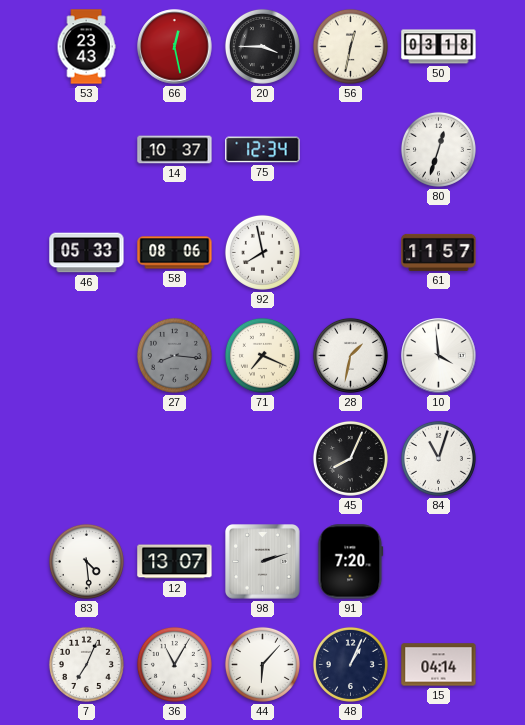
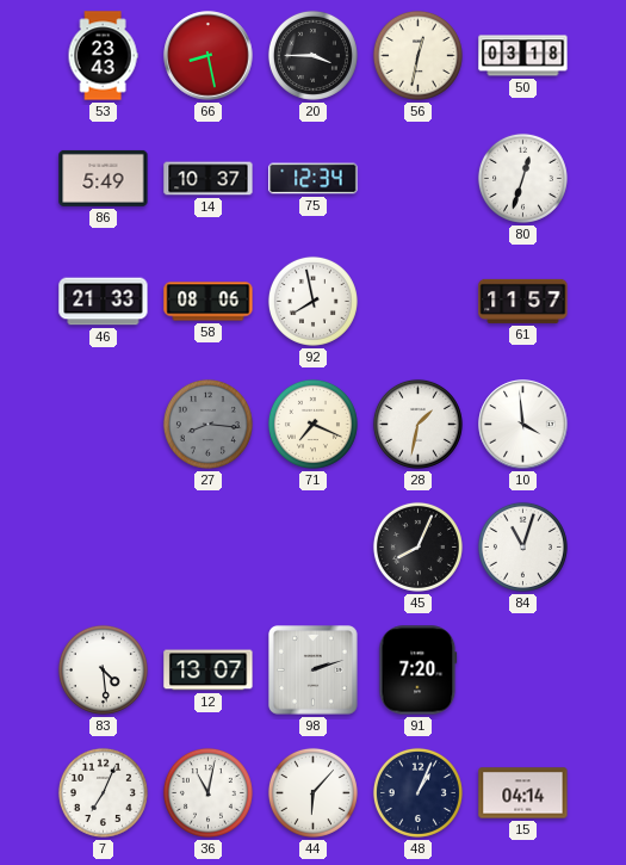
66: 12:28 -> 8:28 (209, 56)
86: none -> 5:49 (104, 178)
46: 05:33 -> 21:33 (104, 302)
36: 11:05 -> 11:02 (207, 792)
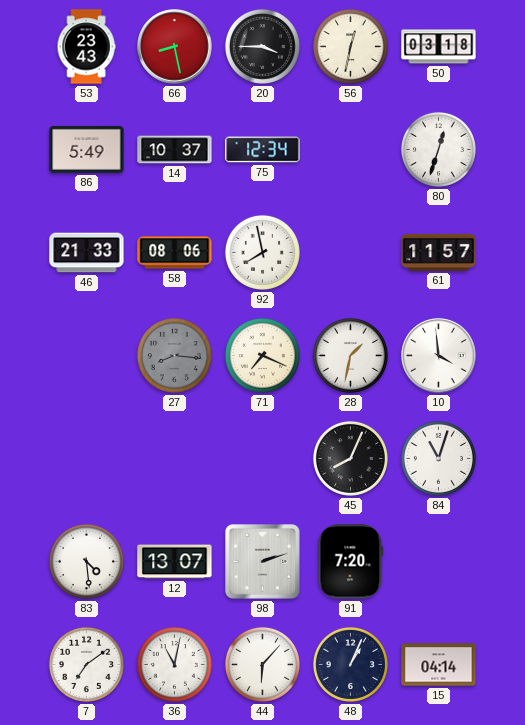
7: 7:04 -> 7:09 (86, 664)
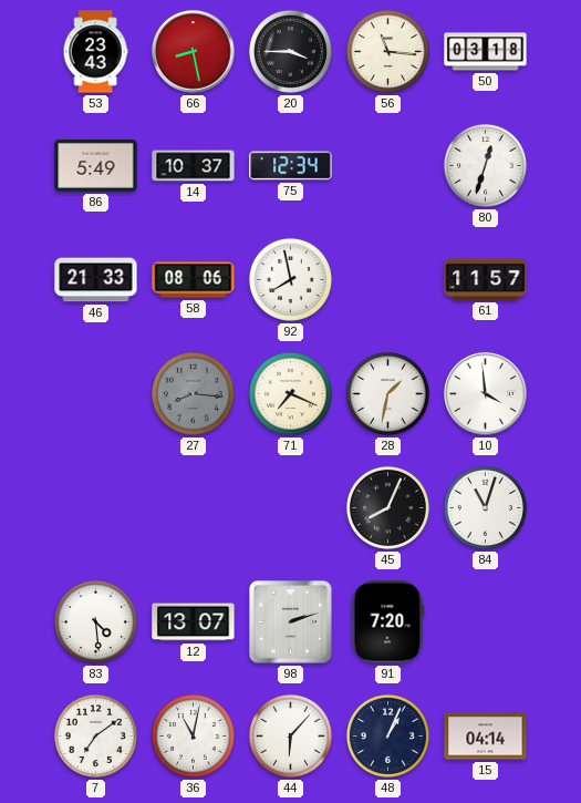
56: 12:32 -> 11:16 (387, 51)
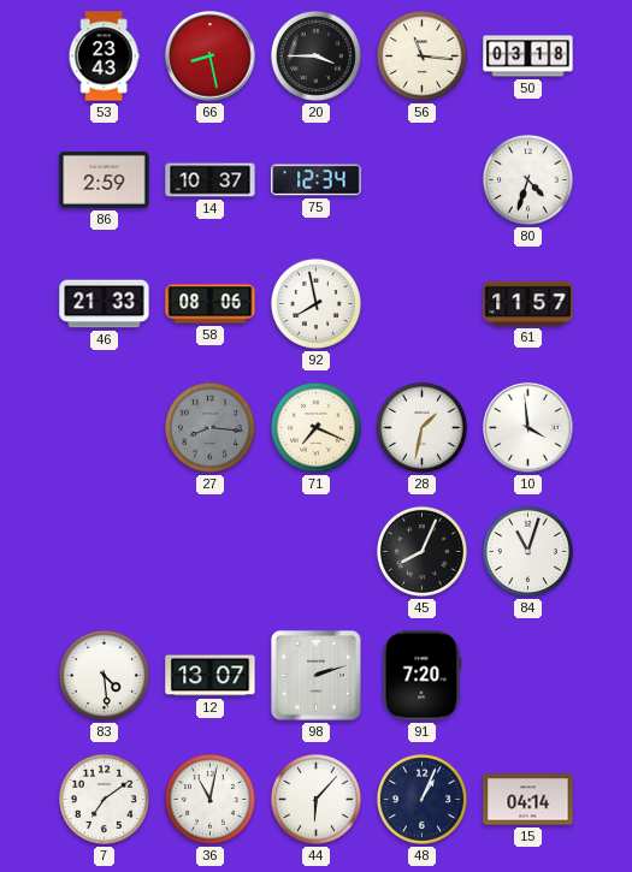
86: 5:49 -> 2:59 (105, 179)
80: 12:33 -> 4:33 (527, 179)
